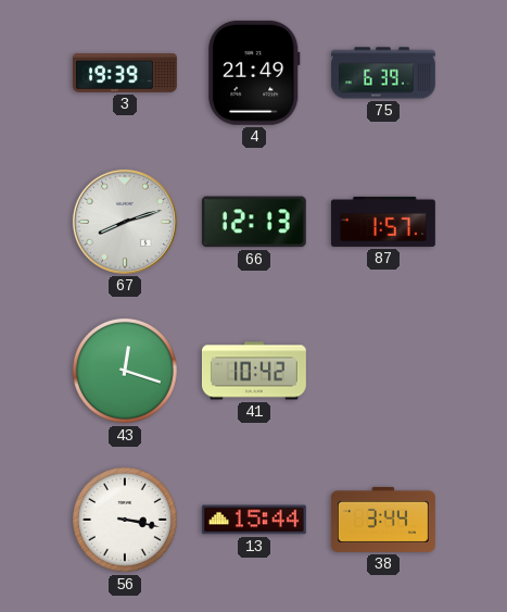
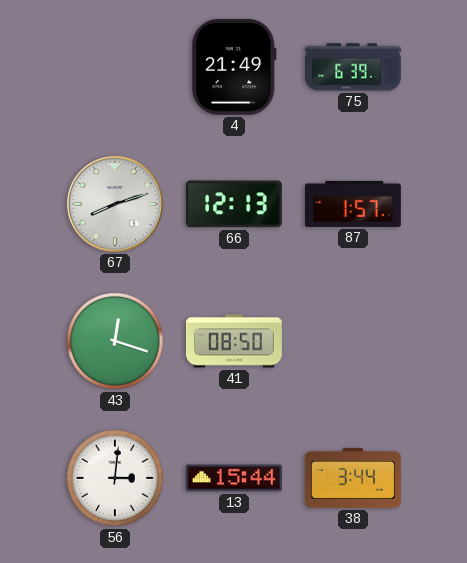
3: 19:39 -> none (126, 73)
41: 10:42 -> 08:50 (234, 341)
56: 3:17 -> 3:01 (115, 478)
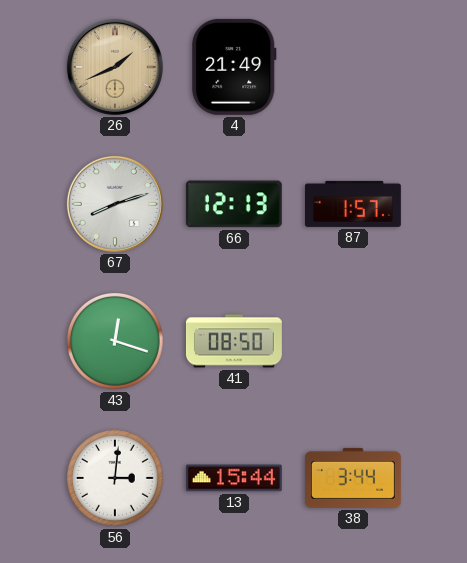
26: none -> 1:41 (115, 67)
75: 6:39 -> none (353, 67)
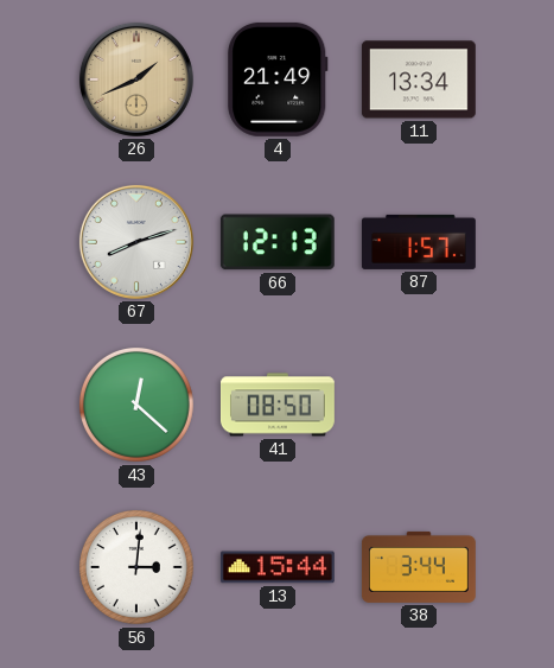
11: none -> 13:34 (419, 79)
43: 12:18 -> 12:22 (136, 405)
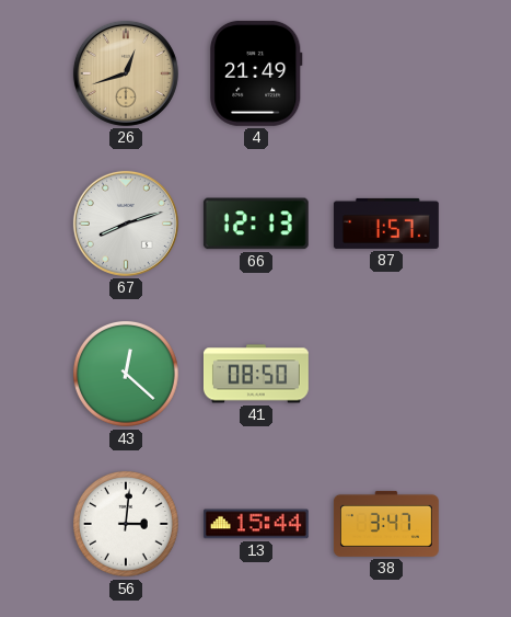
26: 1:41 -> 12:42 (126, 73)
11: 13:34 -> none (419, 79)
38: 3:44 -> 3:47 (386, 524)
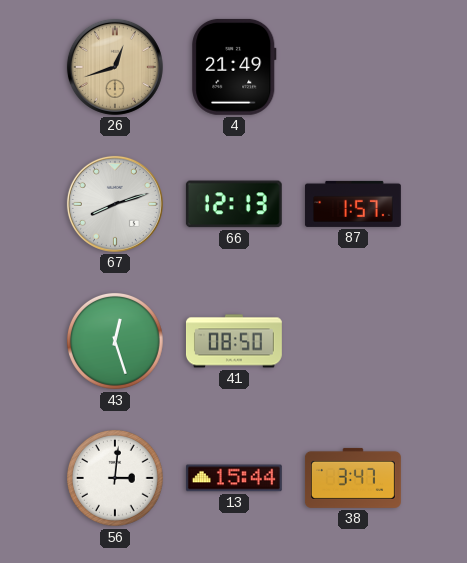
43: 12:22 -> 12:27 (115, 341)
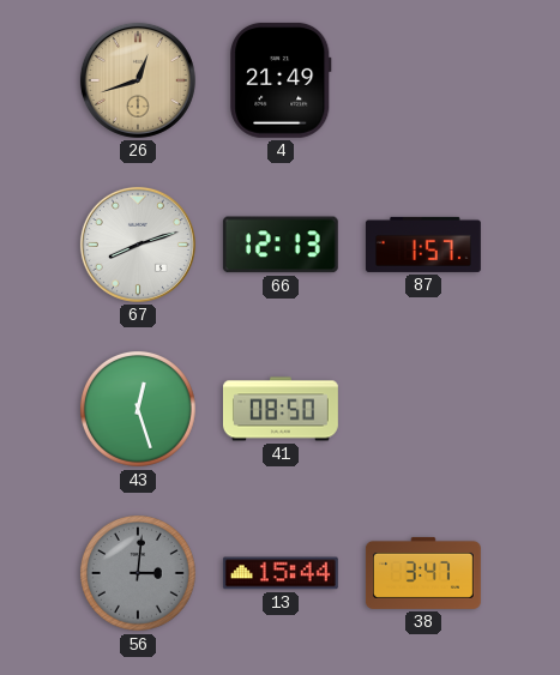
56 dial: white -> grey (138, 573)
